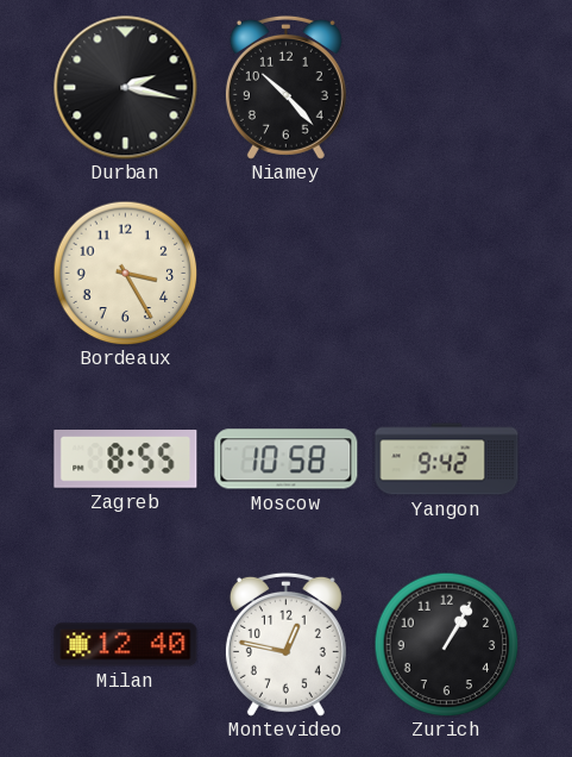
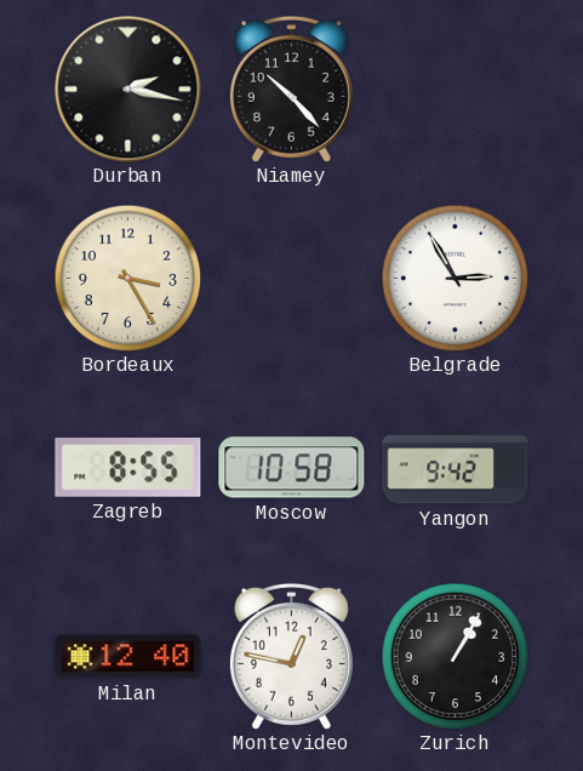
Belgrade: none -> 2:55 (455, 278)
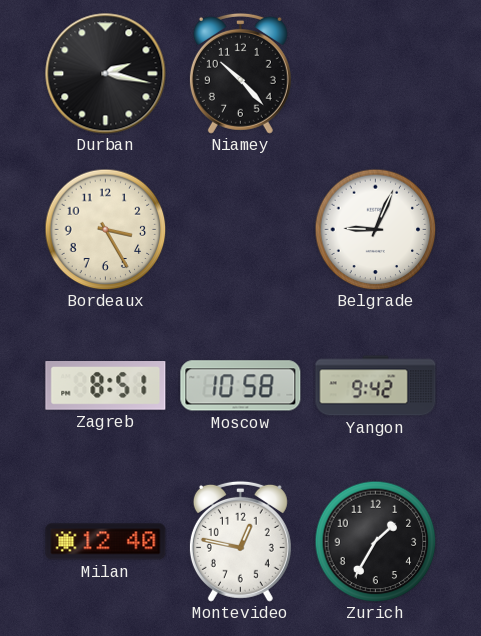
Belgrade: 2:55 -> 9:04 (375, 229)
Zagreb: 8:55 -> 8:51 (106, 386)
Zurich: 1:05 -> 1:35 (375, 541)
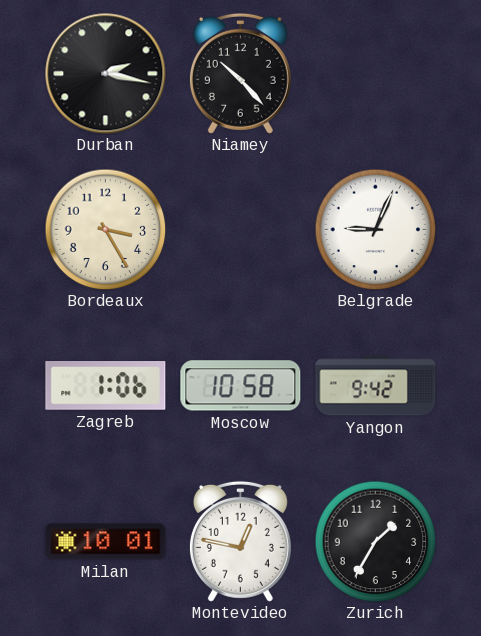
Zagreb: 8:51 -> 1:06 (106, 386)
Milan: 12:40 -> 10:01 (106, 542)
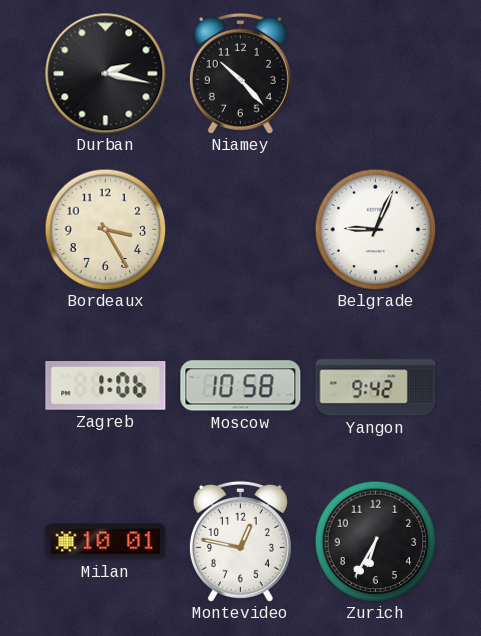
Zurich: 1:35 -> 6:35 (375, 541)
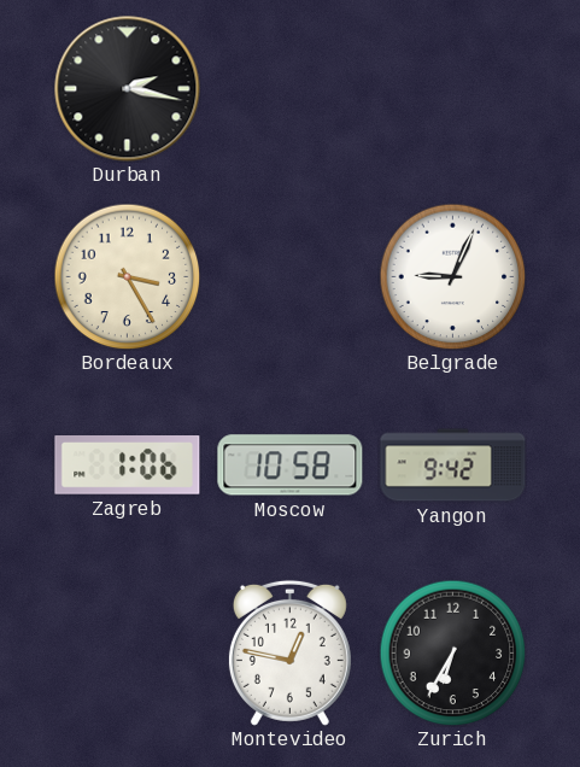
Niamey: 10:23 -> none (240, 73)
Milan: 10:01 -> none (106, 542)
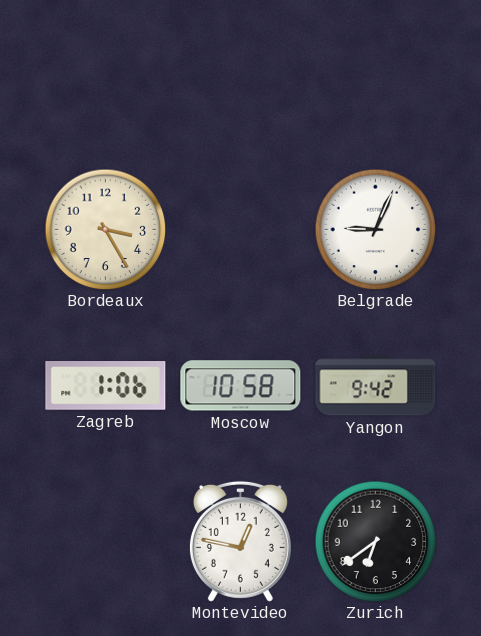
Durban: 2:17 -> none (128, 89)
Zurich: 6:35 -> 6:39 (375, 541)
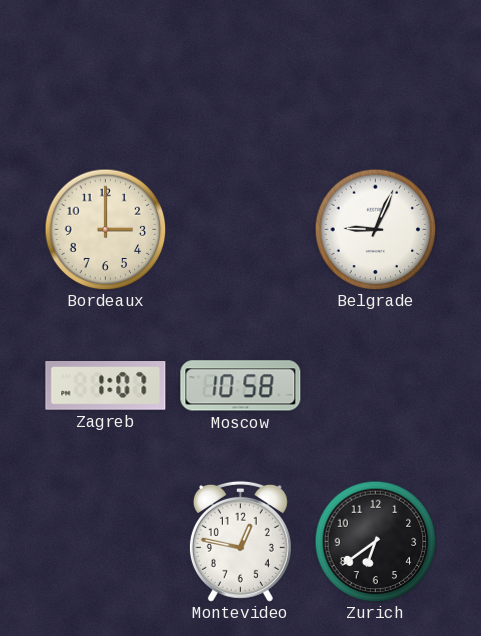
Bordeaux: 3:25 -> 3:00 (105, 229)
Zagreb: 1:06 -> 1:07 (106, 386)
Yangon: 9:42 -> none (376, 386)
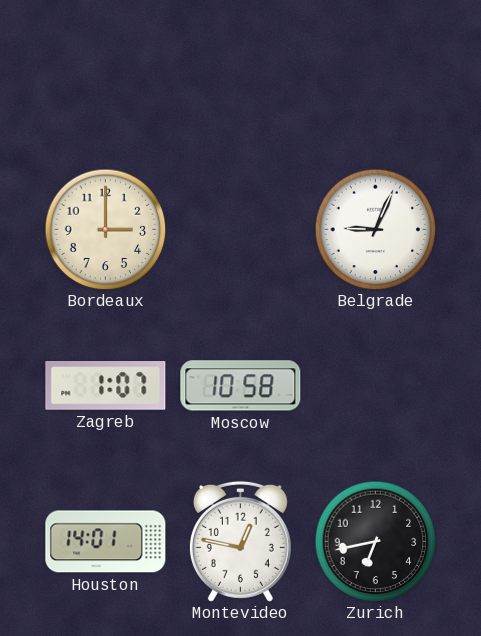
Houston: none -> 14:01 (106, 542)
Zurich: 6:39 -> 6:43 (375, 541)
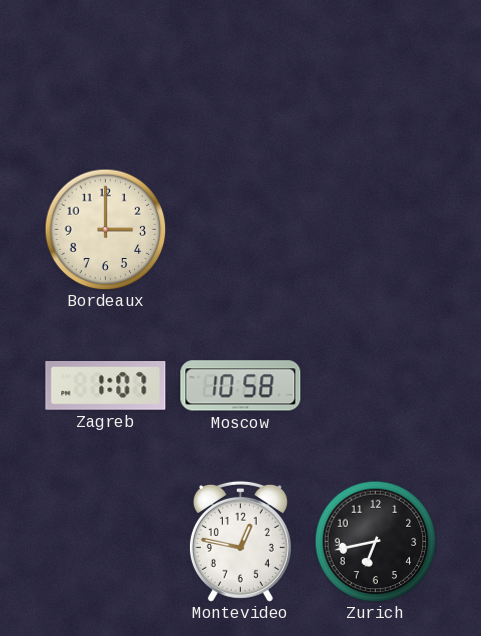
Belgrade: 9:04 -> none (375, 229)
Houston: 14:01 -> none (106, 542)
